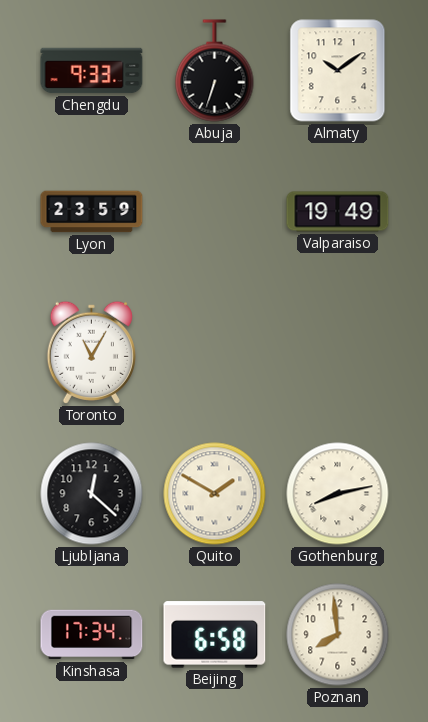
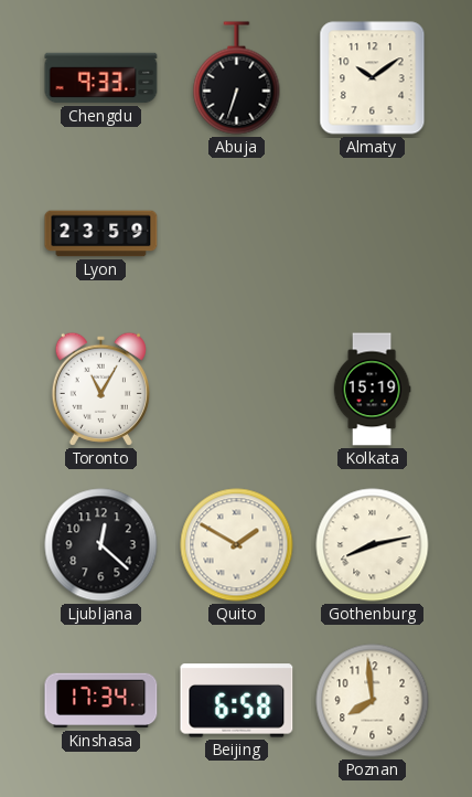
Valparaiso: 19:49 -> none (338, 212)
Kolkata: none -> 15:19 (372, 390)
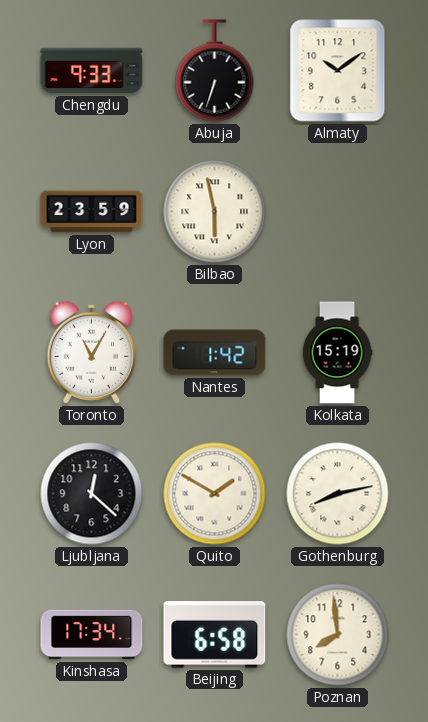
Bilbao: none -> 5:58 (215, 212)
Nantes: none -> 1:42 (215, 353)
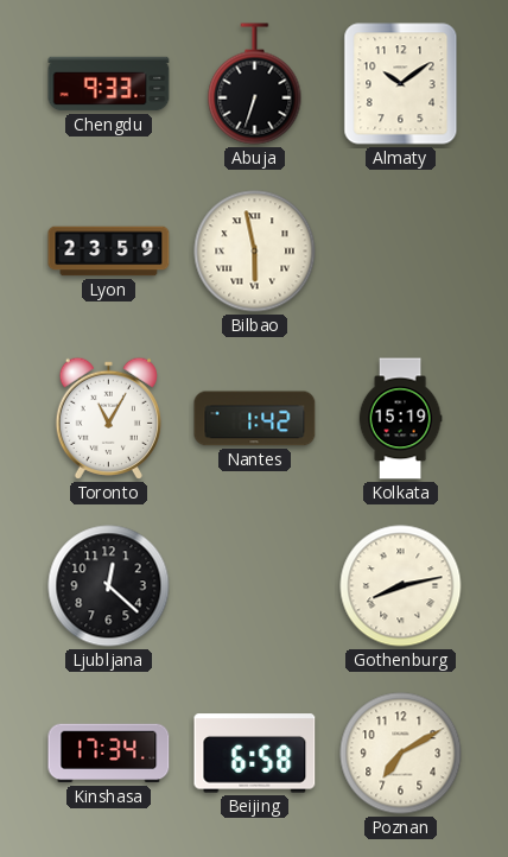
Quito: 1:50 -> none (215, 494)
Poznan: 7:59 -> 7:10 (401, 754)
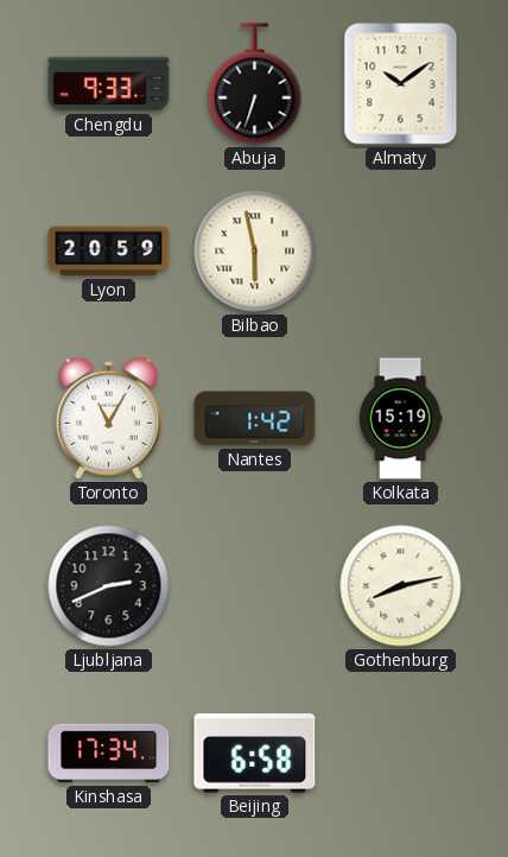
Lyon: 23:59 -> 20:59 (109, 252)
Ljubljana: 12:22 -> 2:41 (109, 586)
Poznan: 7:10 -> none (401, 754)
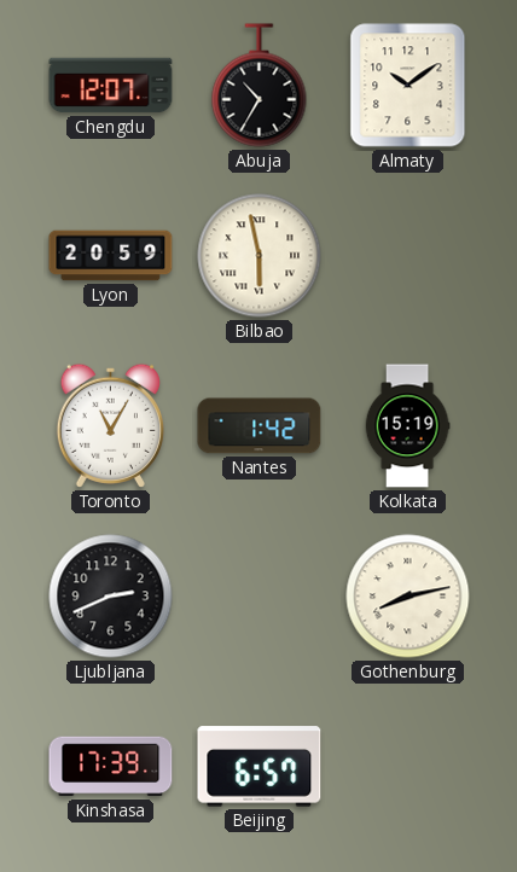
Chengdu: 9:33 -> 12:07 (111, 86)
Abuja: 6:33 -> 10:35 (260, 86)
Kinshasa: 17:34 -> 17:39 (111, 767)
Beijing: 6:58 -> 6:57 (260, 767)
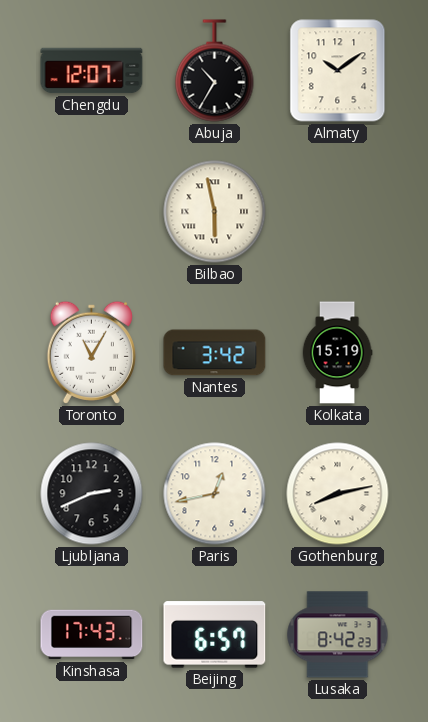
Lyon: 20:59 -> none (111, 256)
Nantes: 1:42 -> 3:42 (215, 353)
Paris: none -> 12:43 (215, 494)
Kinshasa: 17:39 -> 17:43 (92, 635)
Lusaka: none -> 8:42 (338, 635)
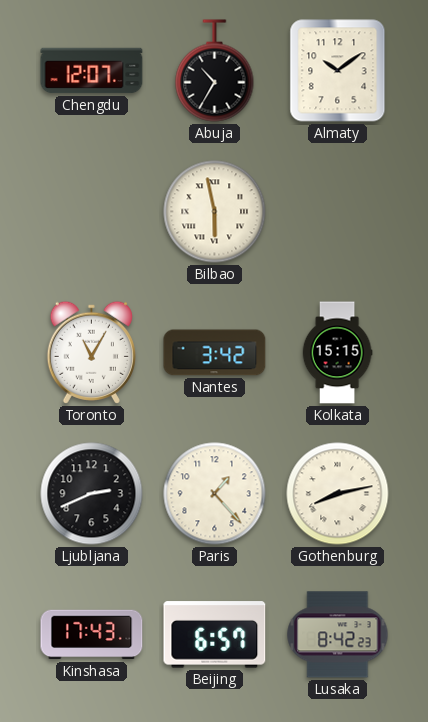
Kolkata: 15:19 -> 15:15 (337, 353)
Paris: 12:43 -> 1:23 (215, 494)
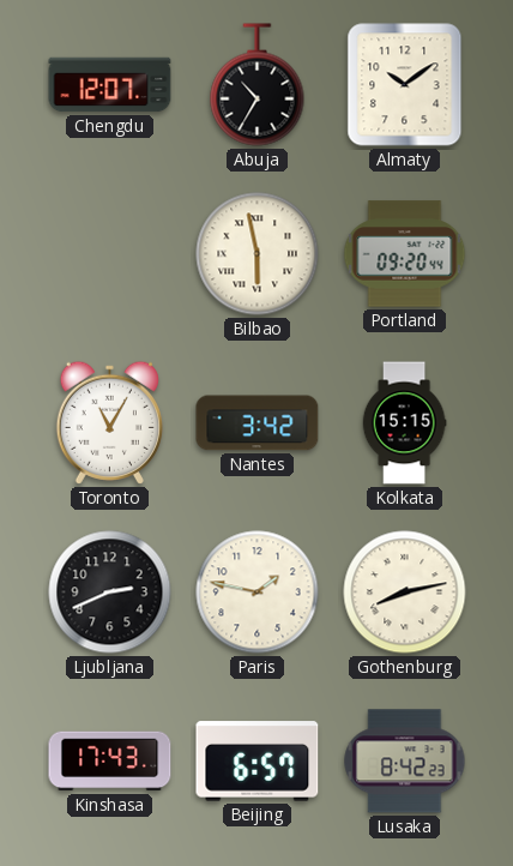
Portland: none -> 09:20 (405, 254)
Paris: 1:23 -> 1:47 (258, 593)
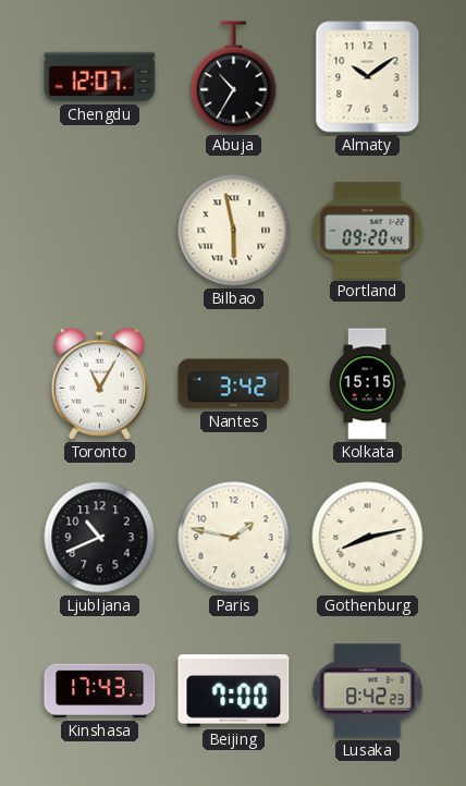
Ljubljana: 2:41 -> 10:41 (100, 538)
Beijing: 6:57 -> 7:00 (234, 691)
